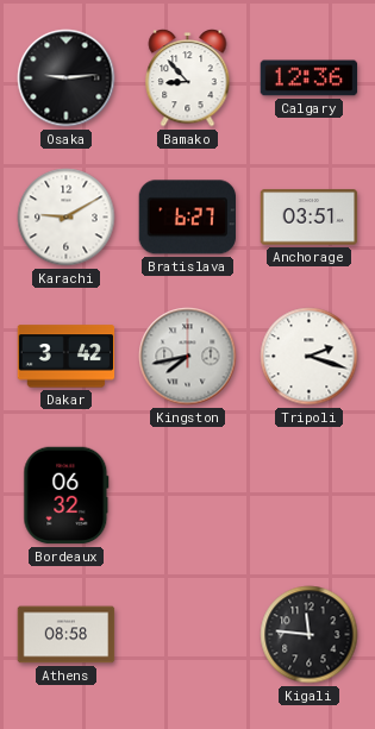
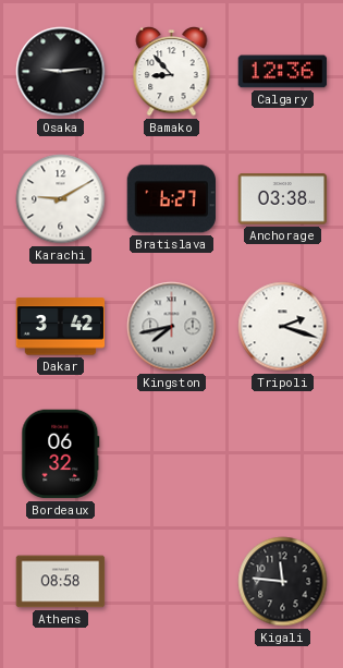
Anchorage: 03:51 -> 03:38 (283, 199)
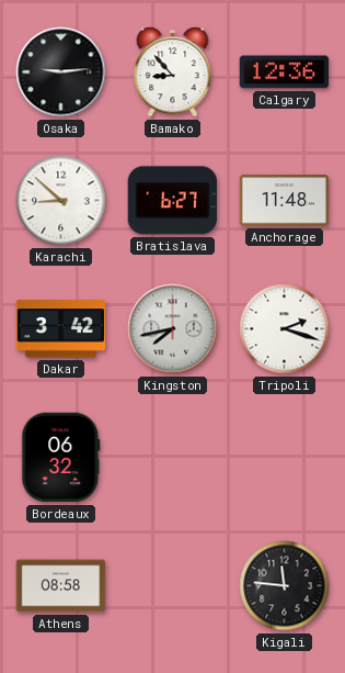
Karachi: 9:10 -> 8:52 (61, 201)
Anchorage: 03:38 -> 11:48 (285, 201)
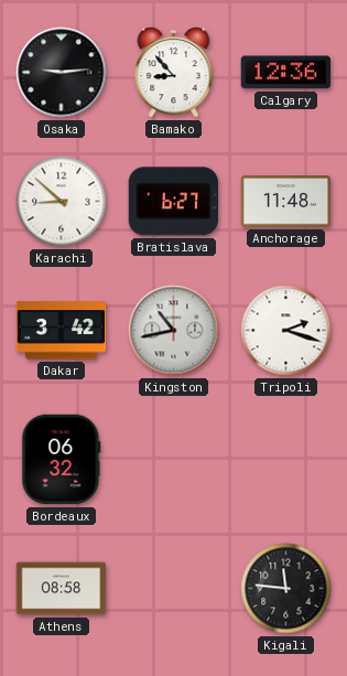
Kingston: 7:43 -> 10:43 (174, 331)
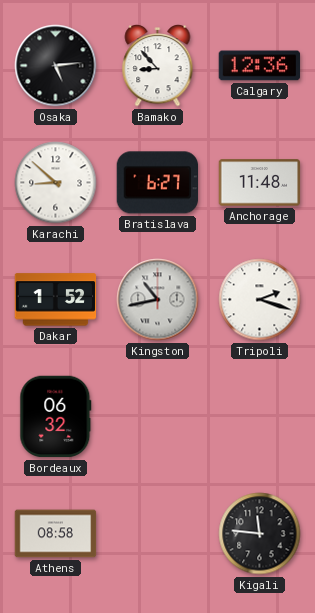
Osaka: 9:14 -> 5:14 (56, 66)
Dakar: 3:42 -> 1:52 (56, 300)
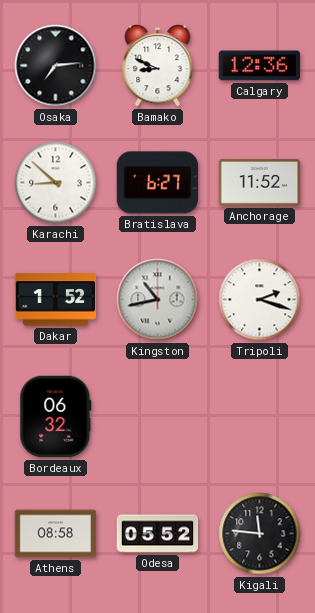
Osaka: 5:14 -> 7:14 (56, 66)
Bamako: 8:53 -> 8:49 (158, 66)
Anchorage: 11:48 -> 11:52 (260, 183)
Odesa: none -> 05:52 (158, 534)
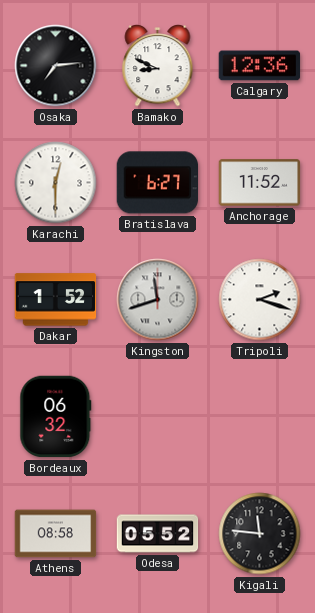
Karachi: 8:52 -> 12:30 (56, 183)
Kingston: 10:43 -> 11:42 (158, 300)
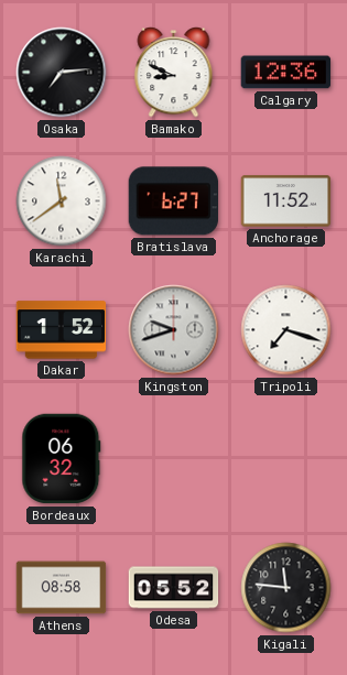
Karachi: 12:30 -> 11:39 (62, 202)
Kingston: 11:42 -> 9:42 (174, 330)
Tripoli: 2:18 -> 7:18 (286, 330)
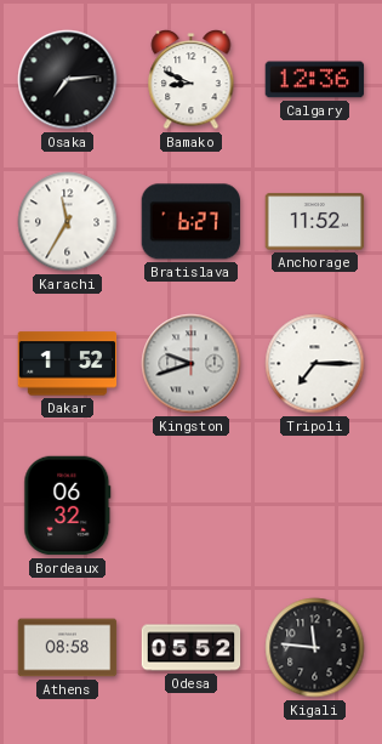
Karachi: 11:39 -> 11:35 (68, 222)
Tripoli: 7:18 -> 7:15 (315, 364)
